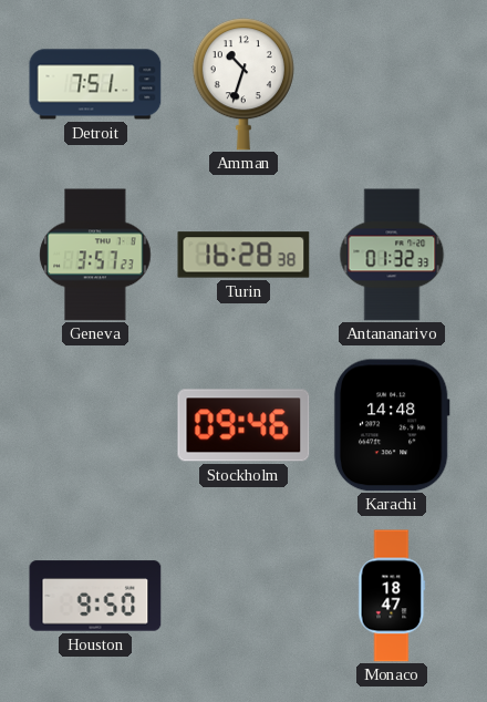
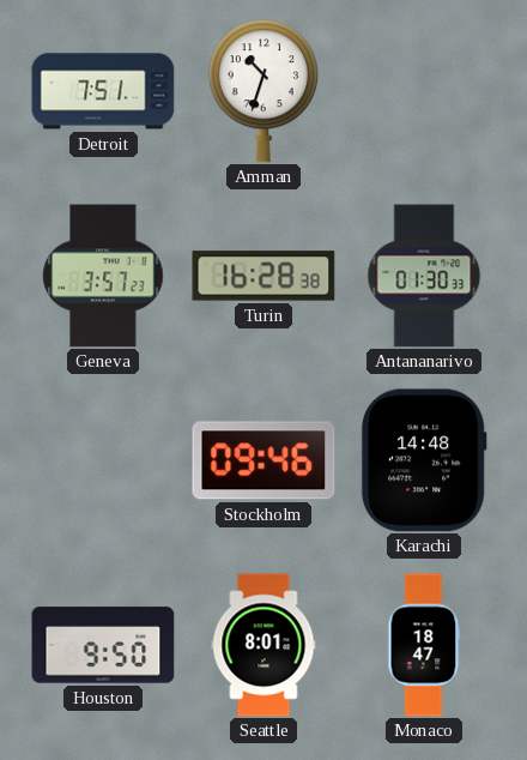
Antananarivo: 01:32 -> 01:30 (424, 276)
Seattle: none -> 8:01 (263, 645)
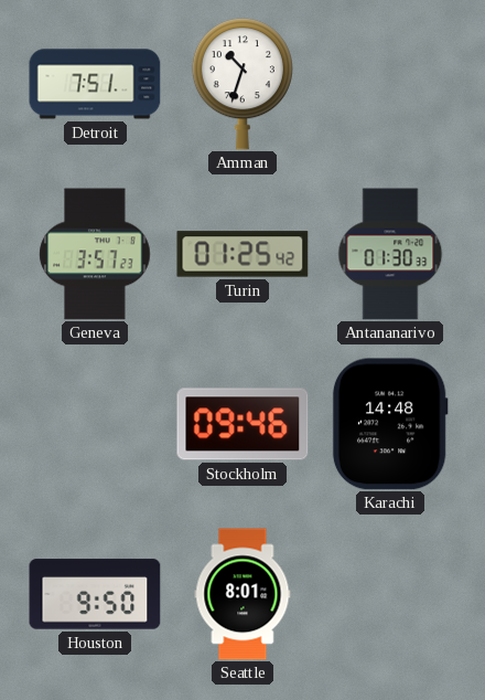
Turin: 16:28 -> 01:25 (242, 254)
Monaco: 18:47 -> none (424, 645)
